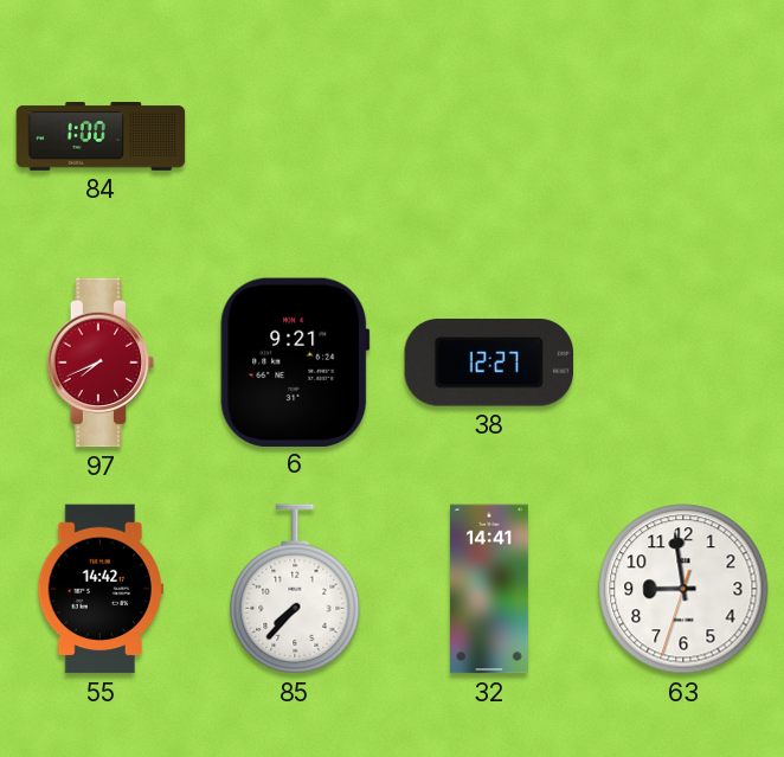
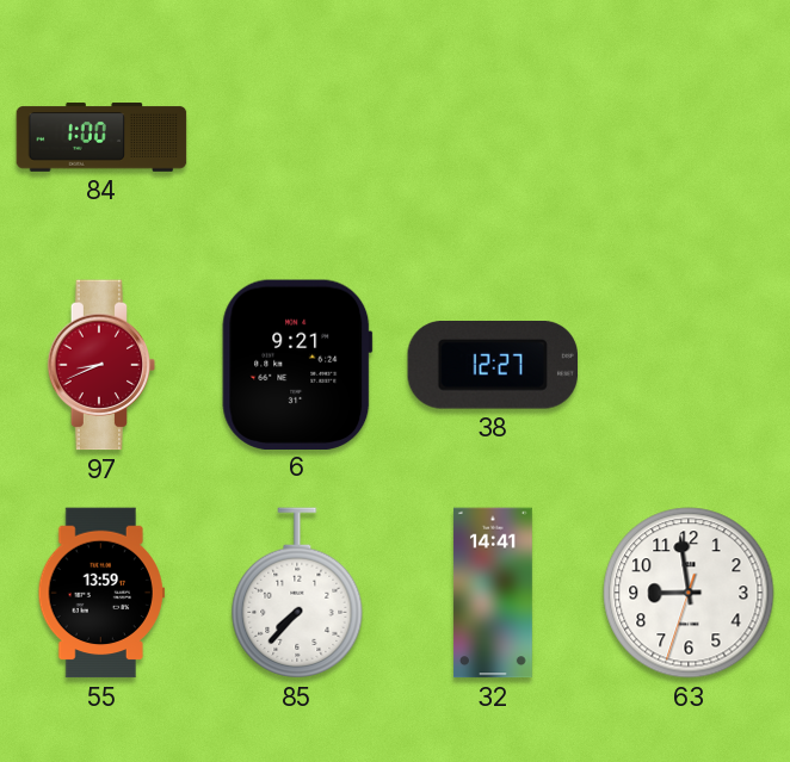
97: 7:41 -> 8:41 (101, 365)
55: 14:42 -> 13:59 (100, 593)
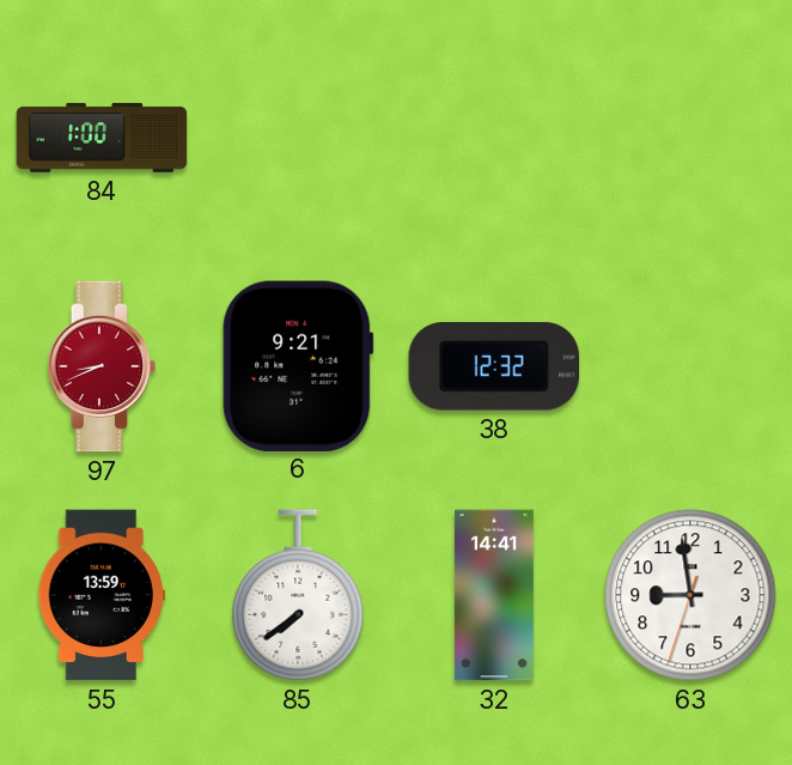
38: 12:27 -> 12:32 (493, 366)
85: 7:37 -> 7:39 (298, 595)
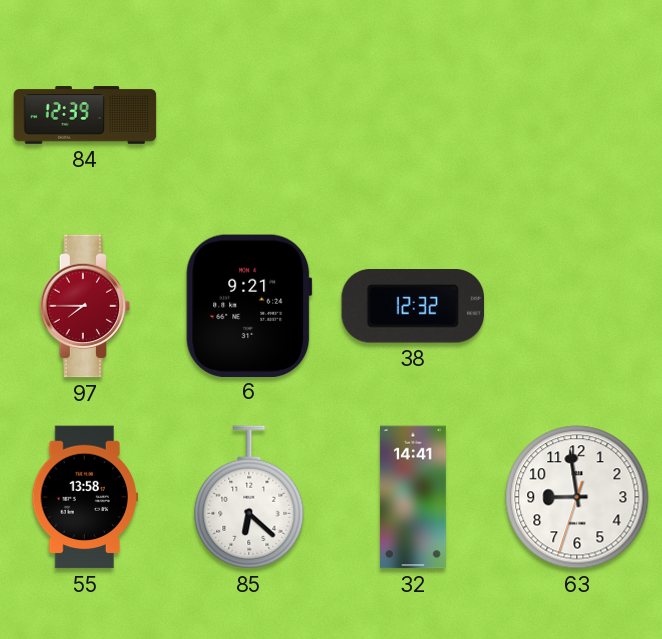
84: 1:00 -> 12:39 (85, 115)
97: 8:41 -> 7:45 (85, 306)
55: 13:59 -> 13:58 (84, 497)
85: 7:39 -> 6:22 (249, 497)
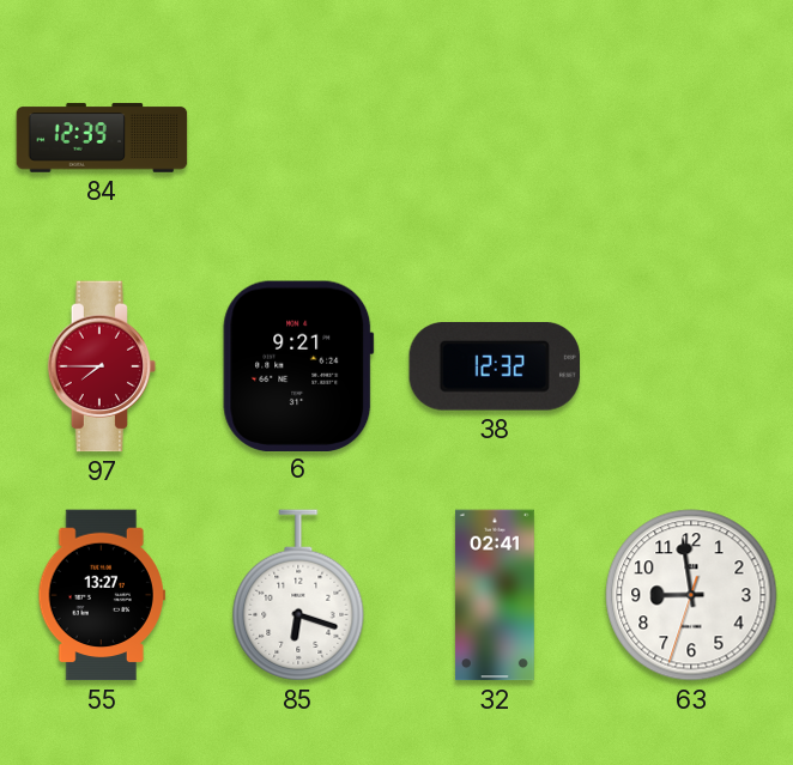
55: 13:58 -> 13:27 (101, 595)
85: 6:22 -> 6:18 (298, 595)
32: 14:41 -> 02:41 (495, 595)
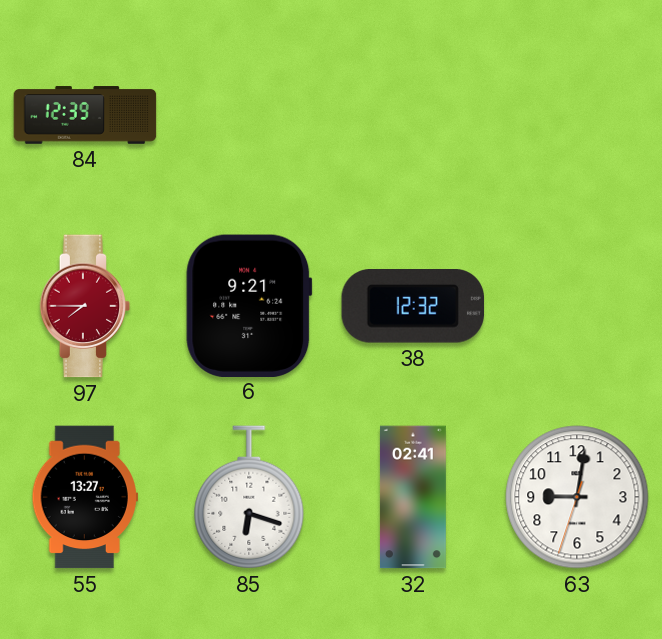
63: 8:58 -> 9:01 (577, 497)
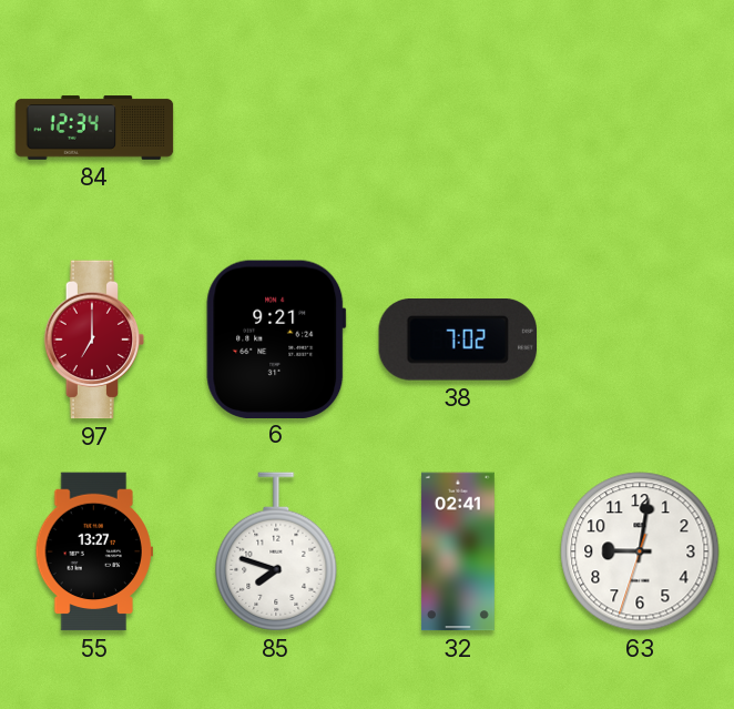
84: 12:39 -> 12:34 (94, 128)
97: 7:45 -> 7:00 (94, 340)
38: 12:32 -> 7:02 (457, 340)
85: 6:18 -> 7:48 (276, 551)
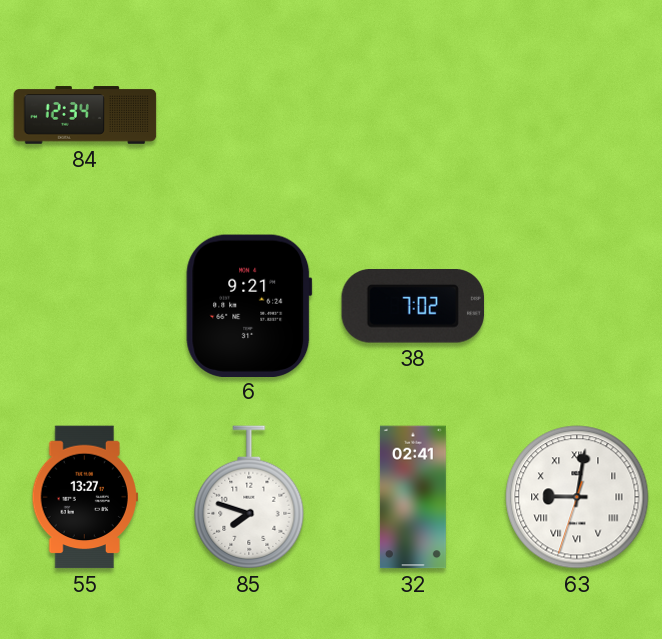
97: 7:00 -> none (94, 340)
63 numerals: Arabic -> Roman (577, 497)
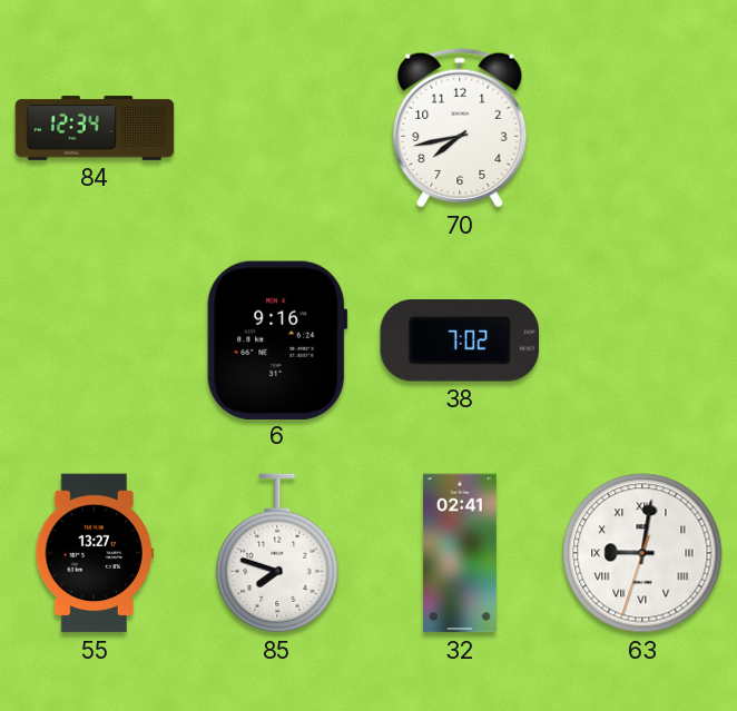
70: none -> 7:43 (460, 128)
6: 9:21 -> 9:16 (277, 339)
